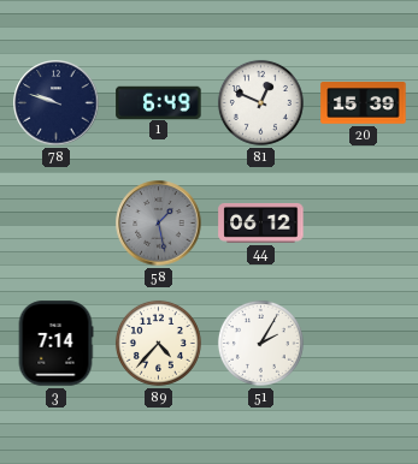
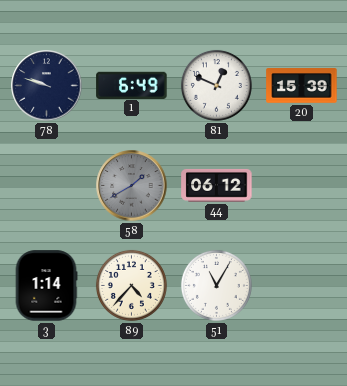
58: 1:28 -> 1:40 (132, 186)
3: 7:14 -> 1:14 (46, 286)
51: 2:05 -> 11:05 (216, 285)
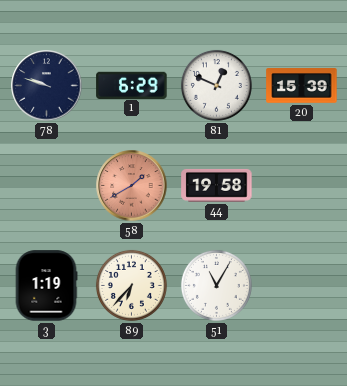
1: 6:49 -> 6:29 (132, 85)
58 dial: grey -> salmon (132, 186)
44: 06:12 -> 19:58 (217, 185)
3: 1:14 -> 1:19 (46, 286)
89: 4:37 -> 6:37 (131, 285)
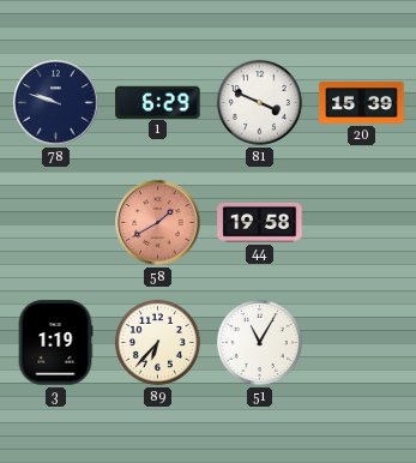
81: 12:49 -> 3:49 (259, 102)
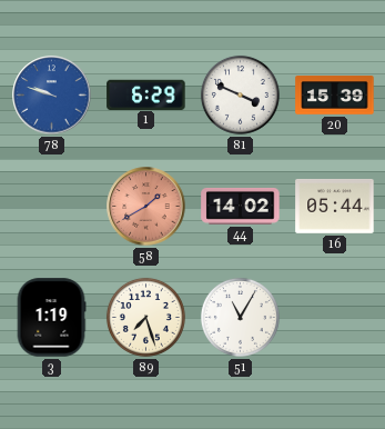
78 dial: navy -> blue (52, 96)
44: 19:58 -> 14:02 (241, 206)
16: none -> 05:44 (335, 207)
89: 6:37 -> 7:27 (145, 317)
